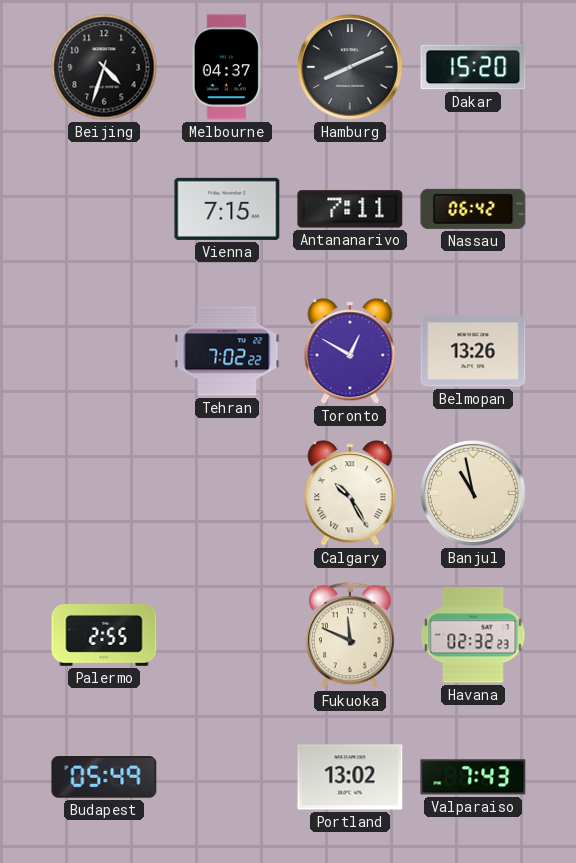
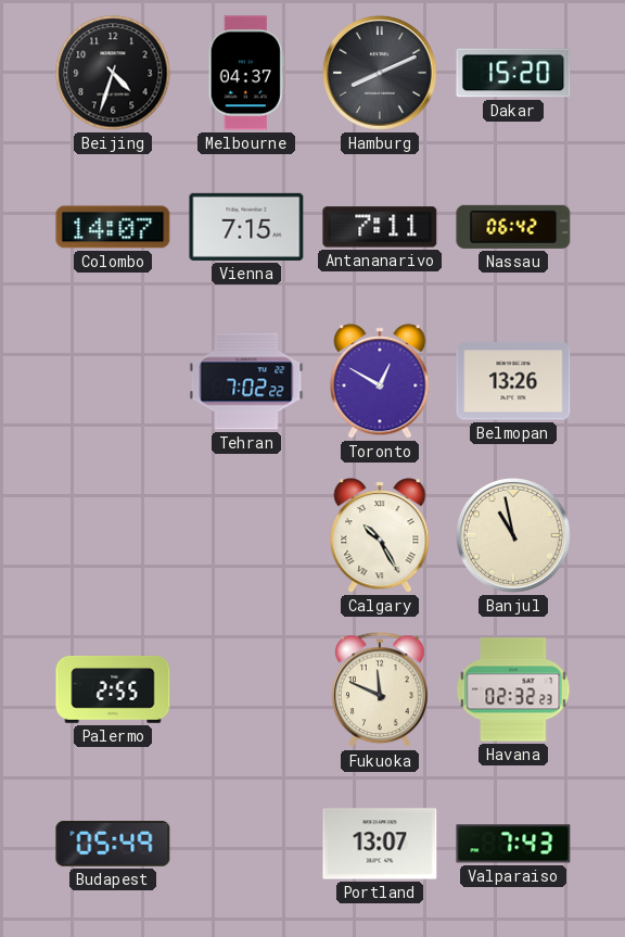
Colombo: none -> 14:07 (113, 227)
Portland: 13:02 -> 13:07 (380, 844)
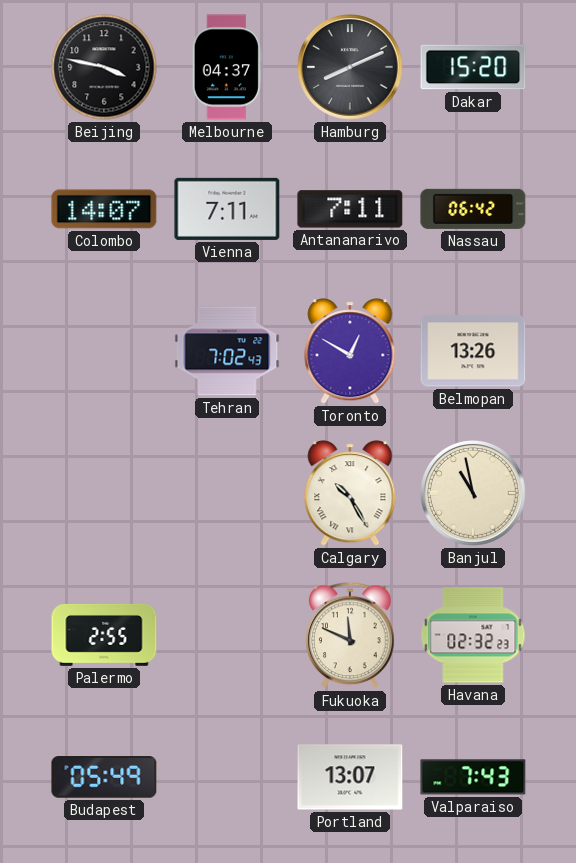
Beijing: 4:33 -> 3:47 (104, 67)
Vienna: 7:15 -> 7:11 (227, 209)
Tehran: 7:02:22 -> 7:02:43 (227, 351)
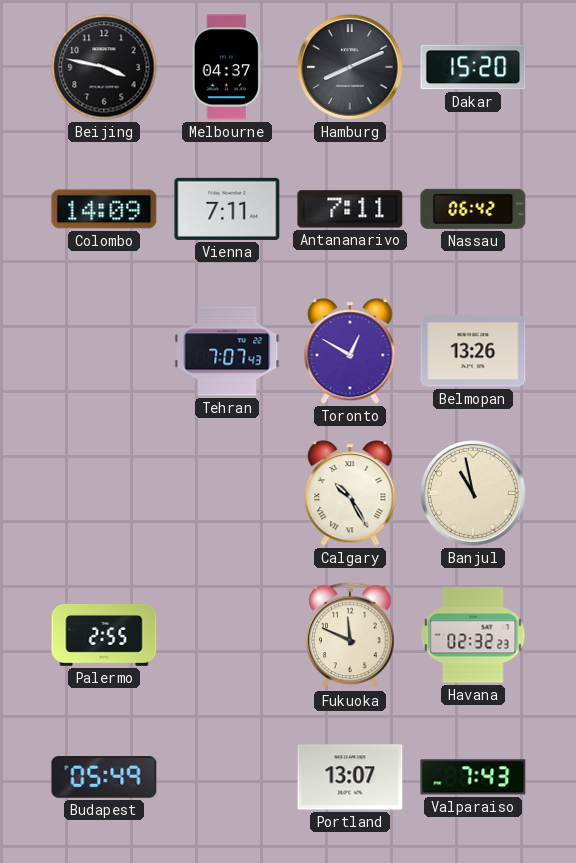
Colombo: 14:07 -> 14:09 (104, 209)
Tehran: 7:02 -> 7:07 (227, 351)
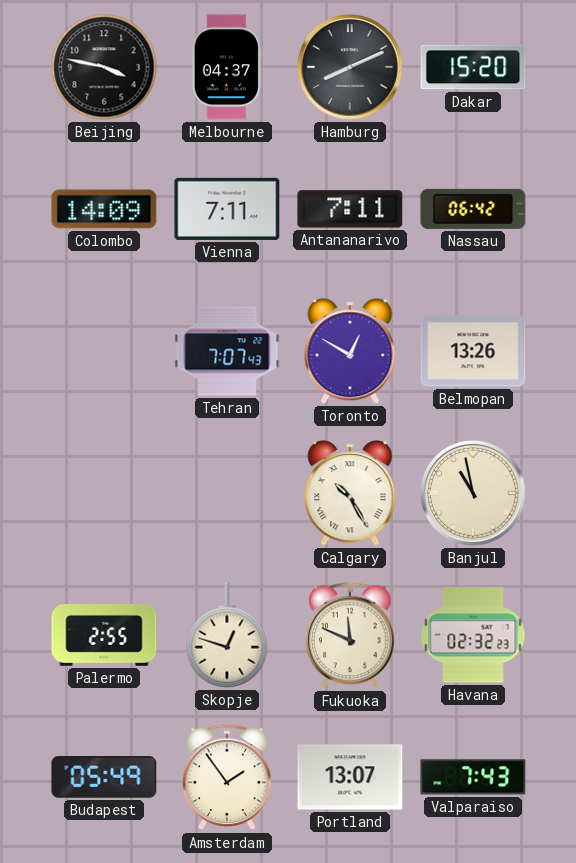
Skopje: none -> 12:48 (227, 635)
Amsterdam: none -> 1:54 (227, 778)
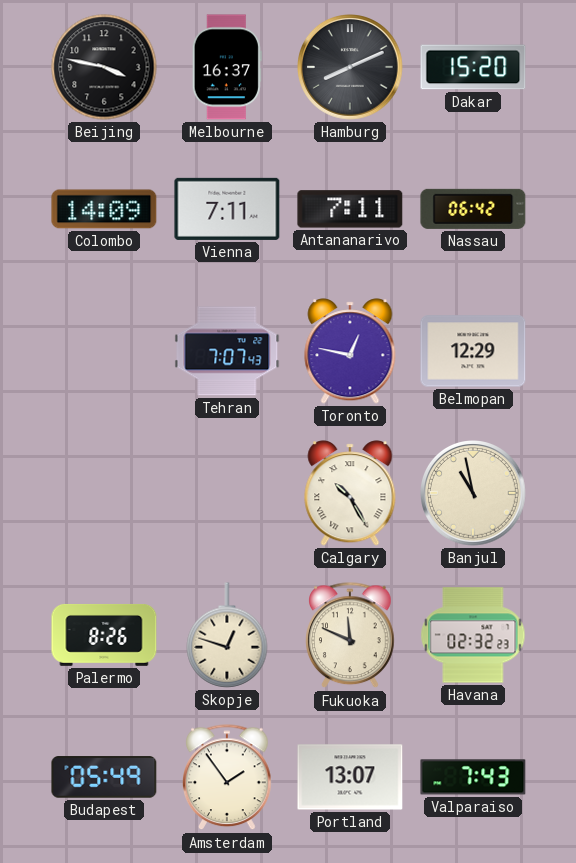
Melbourne: 04:37 -> 16:37 (227, 67)
Toronto: 12:50 -> 12:47 (350, 351)
Belmopan: 13:26 -> 12:29 (473, 351)
Palermo: 2:55 -> 8:26 (104, 635)
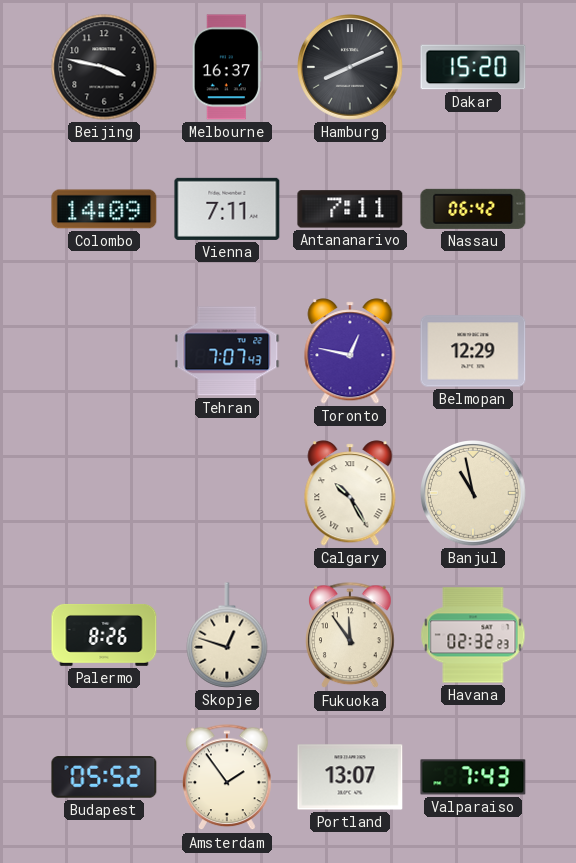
Fukuoka: 11:49 -> 11:54 (350, 636)
Budapest: 05:49 -> 05:52 (104, 777)
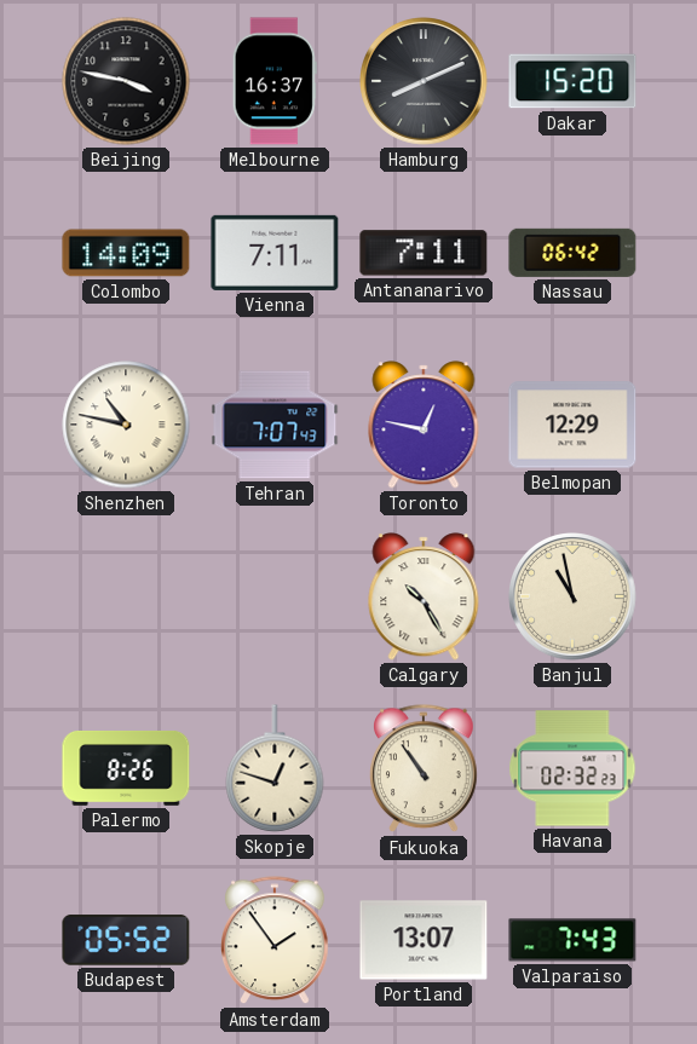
Shenzhen: none -> 10:47 (126, 425)
Fukuoka: 11:54 -> 10:54 (424, 769)
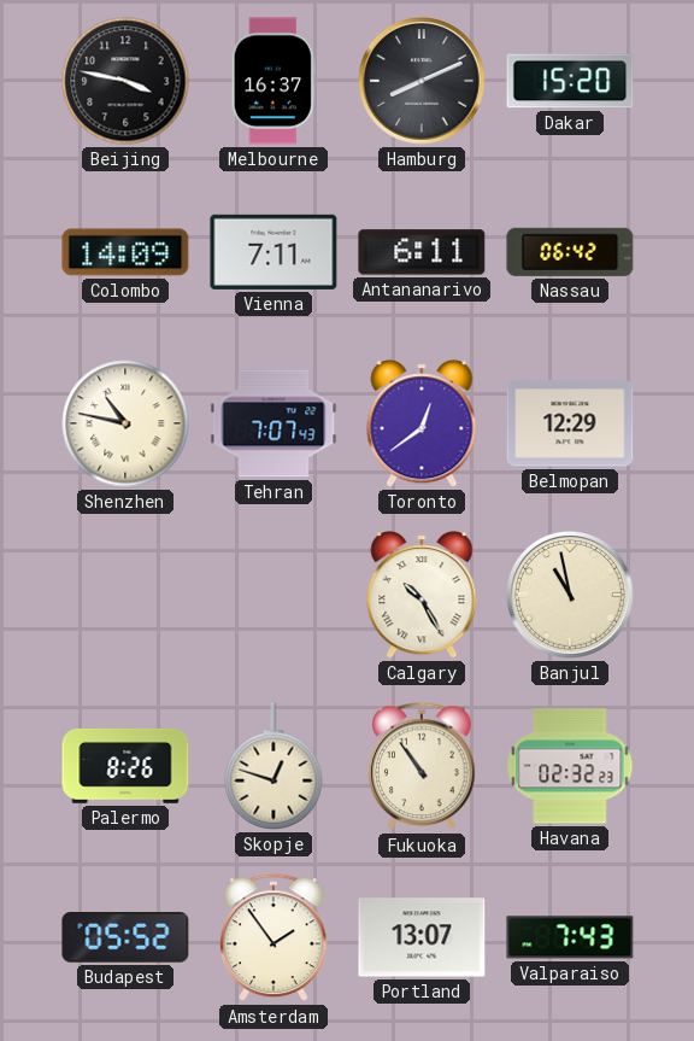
Antananarivo: 7:11 -> 6:11 (422, 252)
Toronto: 12:47 -> 12:39 (422, 423)
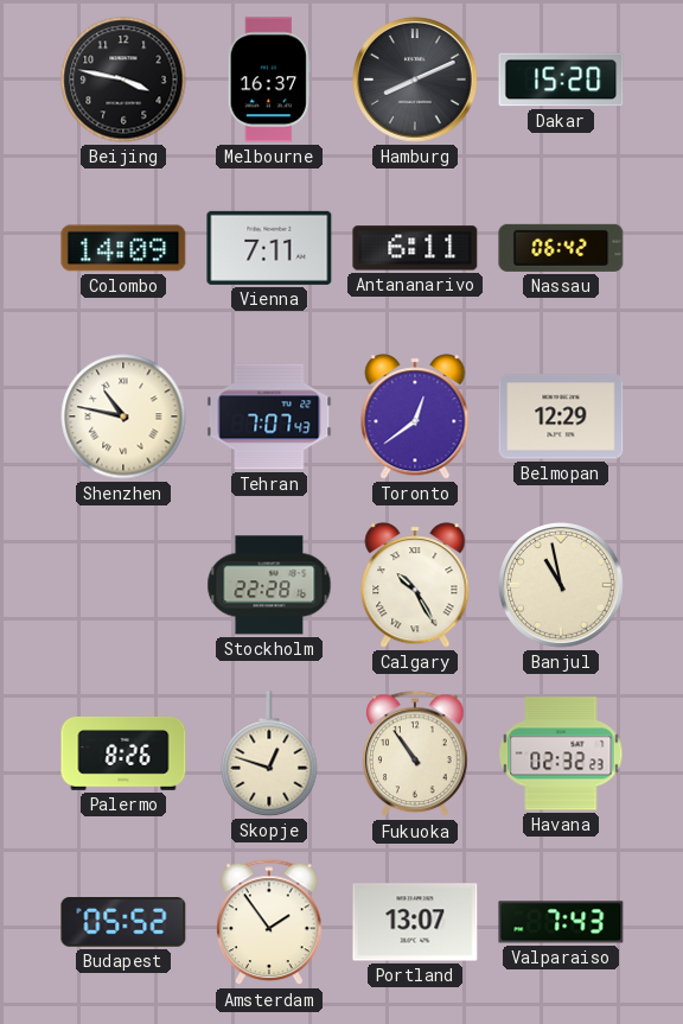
Stockholm: none -> 22:28 (269, 585)
